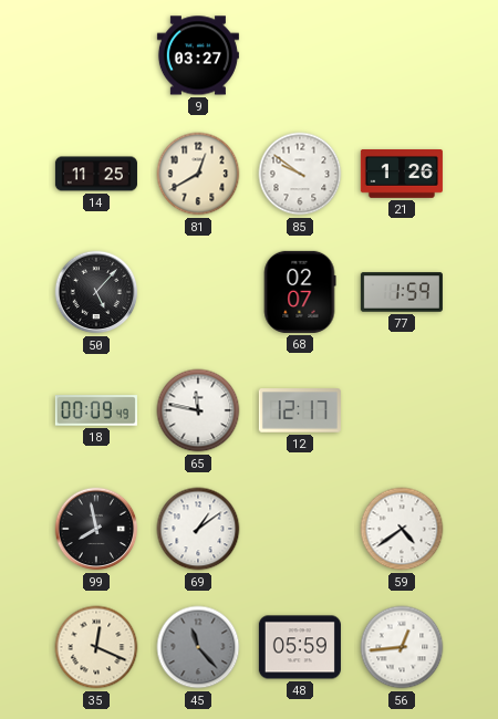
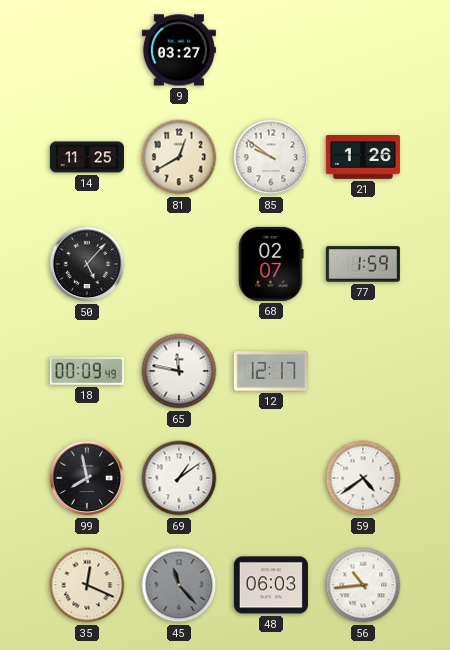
48: 05:59 -> 06:03 (271, 585)
56: 12:44 -> 10:44 (363, 585)
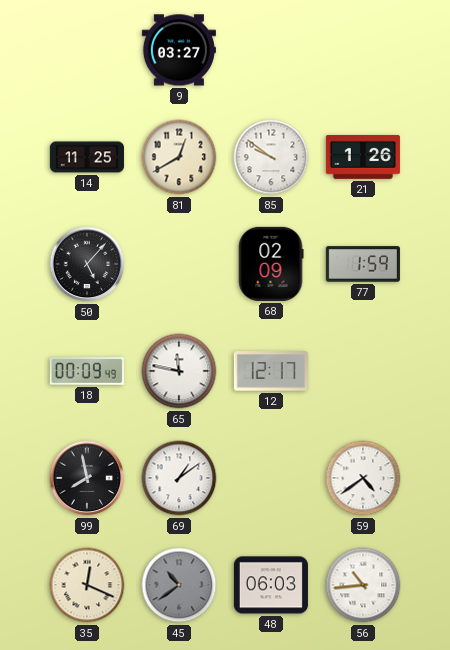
68: 02:07 -> 02:09 (271, 264)
45: 11:23 -> 10:39 (179, 585)
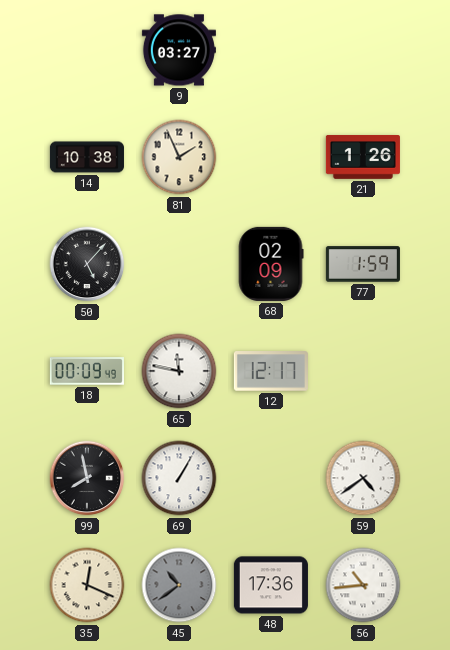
14: 11:25 -> 10:38 (87, 157)
81: 12:40 -> 1:56 (179, 157)
85: 9:51 -> none (271, 157)
69: 1:09 -> 1:05 (179, 478)
48: 06:03 -> 17:36 (271, 585)
